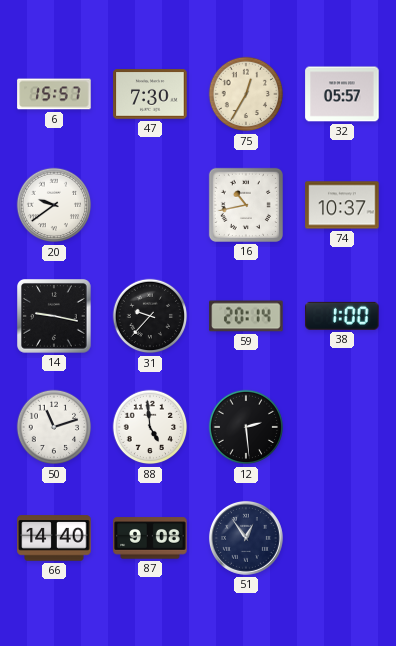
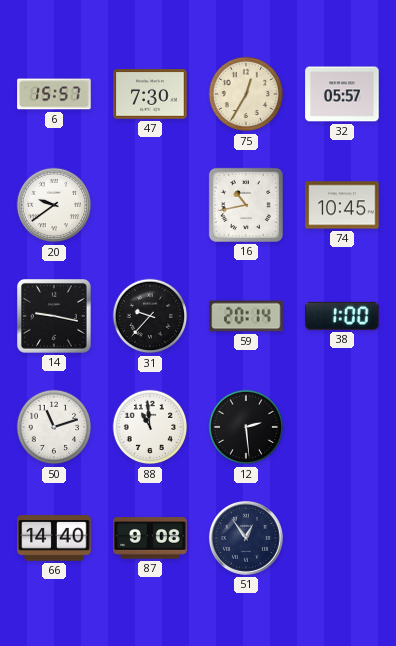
74: 10:37 -> 10:45 (342, 205)
88: 4:59 -> 10:59 (150, 427)
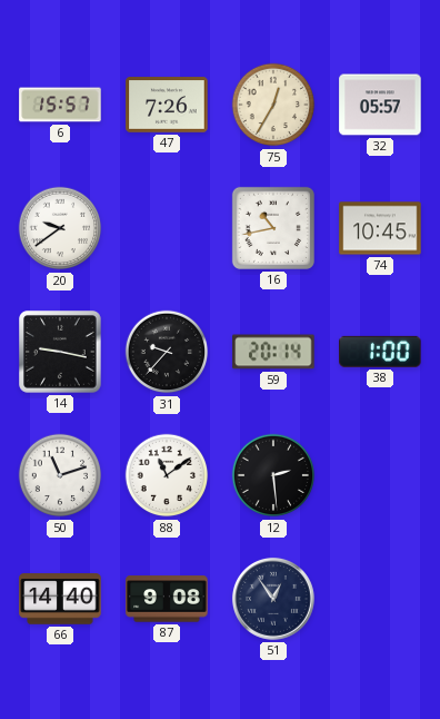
47: 7:30 -> 7:26 (167, 105)
88: 10:59 -> 11:09 (167, 475)
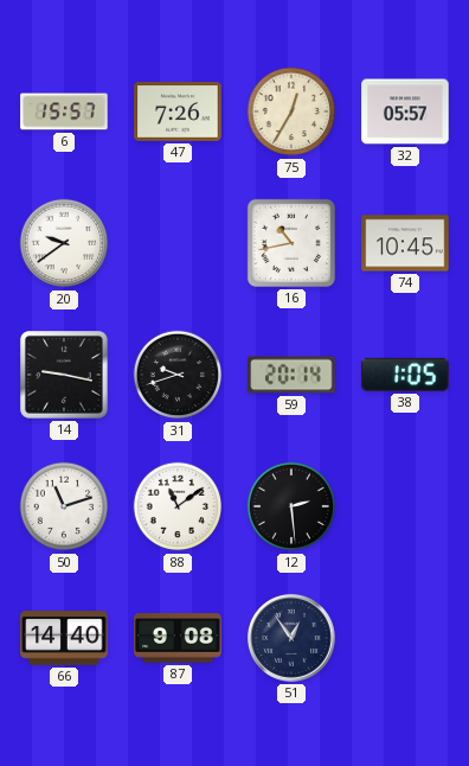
31: 9:37 -> 9:42 (178, 375)
38: 1:00 -> 1:05 (405, 375)
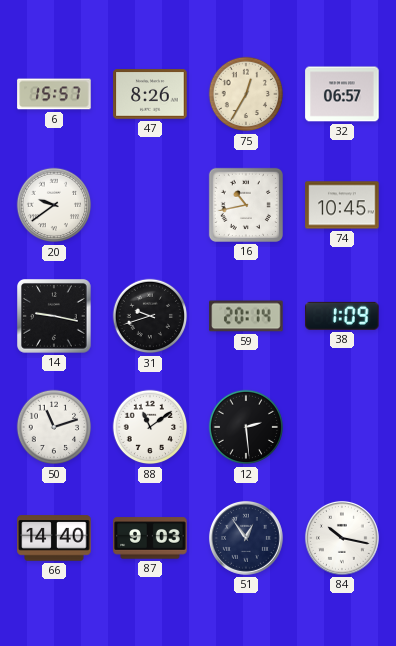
47: 7:26 -> 8:26 (150, 94)
32: 05:57 -> 06:57 (342, 94)
38: 1:05 -> 1:09 (342, 316)
87: 9:08 -> 9:03 (150, 538)
84: none -> 10:17 (342, 538)
